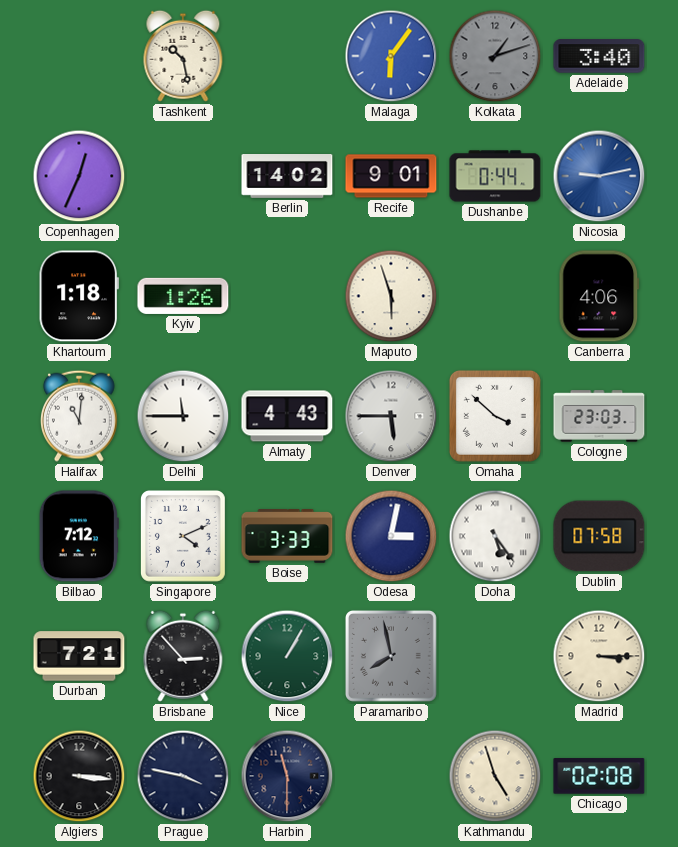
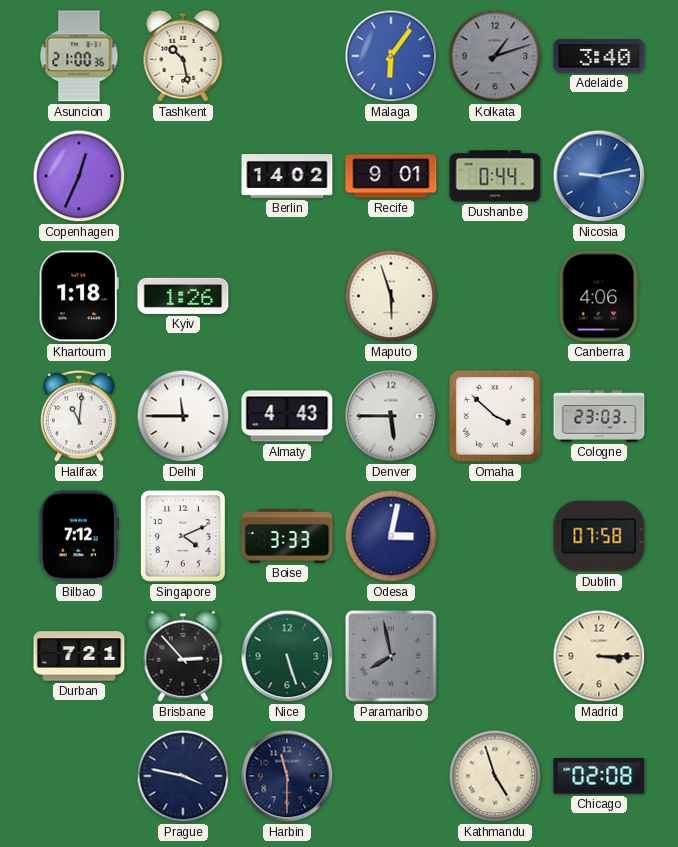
Asuncion: none -> 21:00 (79, 56)
Doha: 5:24 -> none (495, 536)
Nice: 1:05 -> 5:27 (287, 656)
Algiers: 3:16 -> none (79, 776)
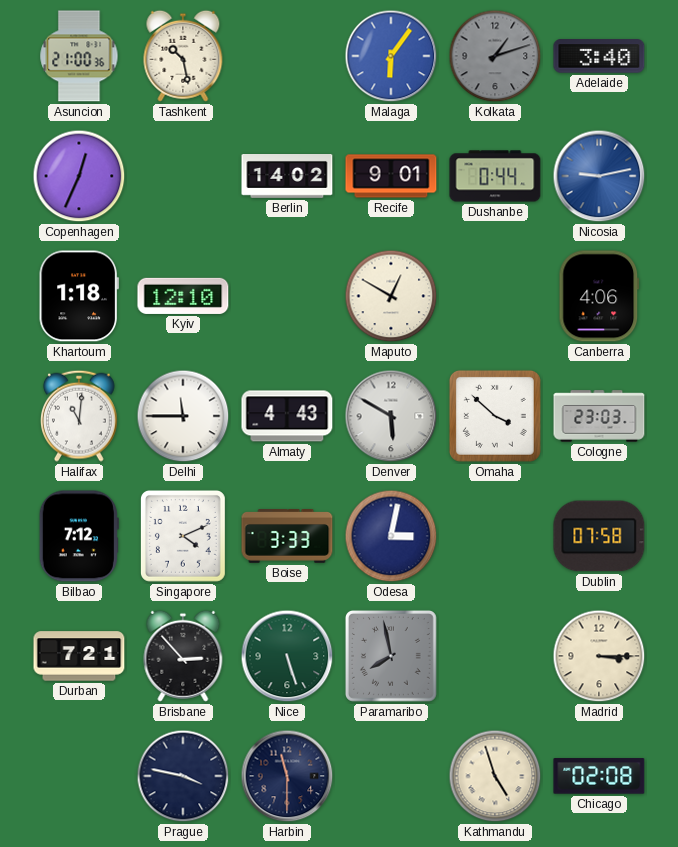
Kyiv: 1:26 -> 12:10 (183, 296)
Maputo: 5:57 -> 12:50 (391, 296)
Denver: 5:45 -> 5:50 (391, 416)
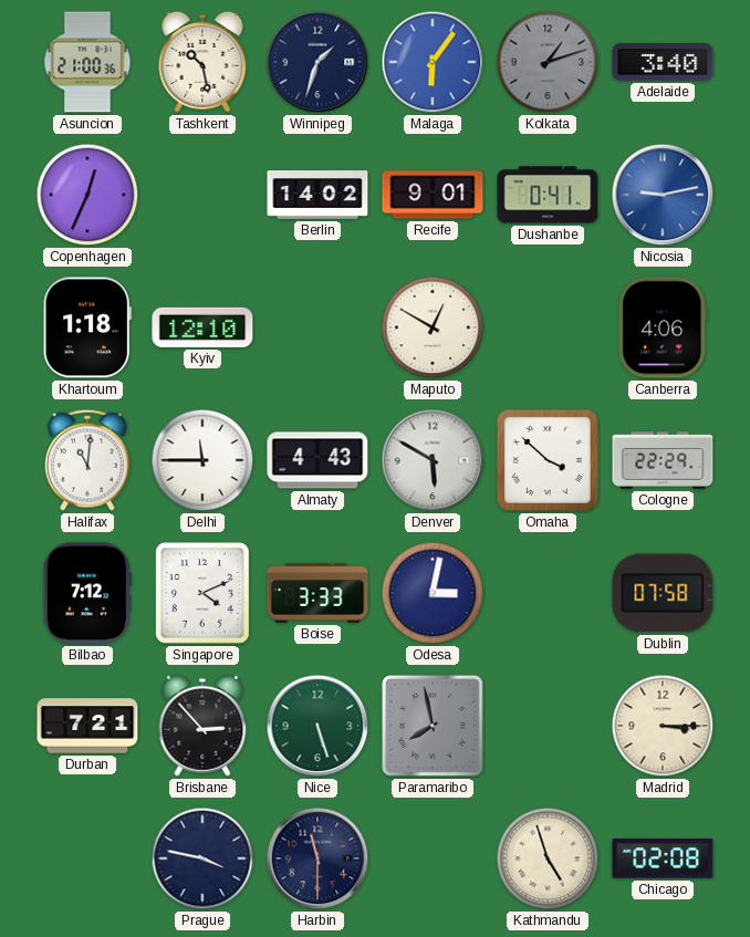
Winnipeg: none -> 1:33 (317, 62)
Dushanbe: 0:44 -> 0:41 (548, 195)
Cologne: 23:03 -> 22:29 (663, 460)
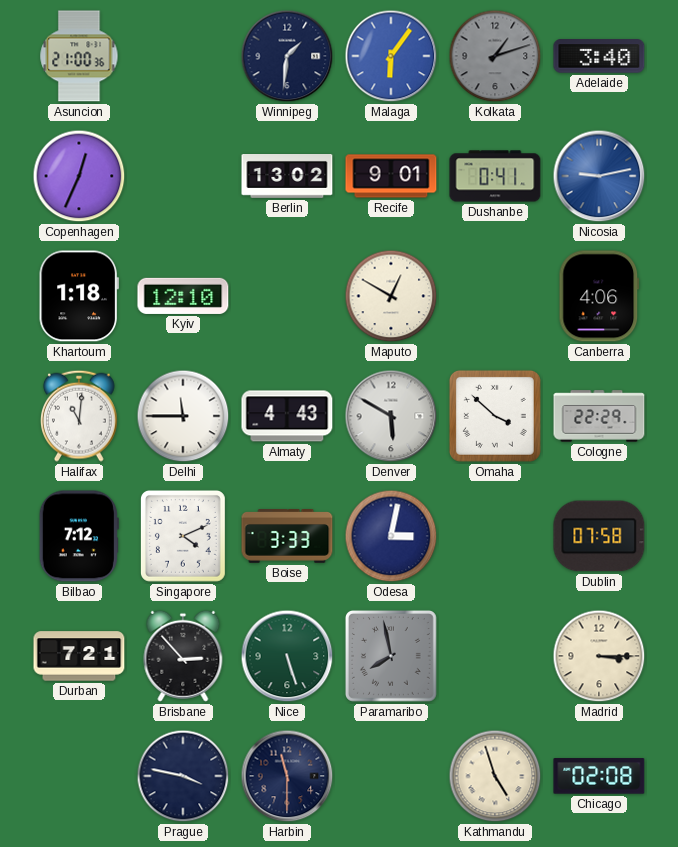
Tashkent: 10:28 -> none (202, 62)
Winnipeg: 1:33 -> 1:31 (287, 56)
Berlin: 14:02 -> 13:02 (287, 177)
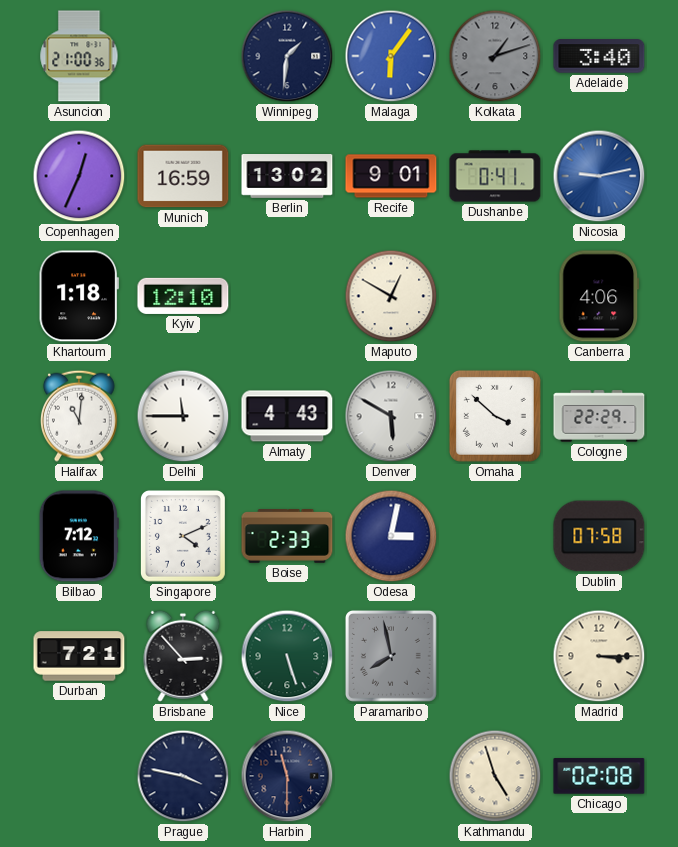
Munich: none -> 16:59 (183, 176)
Boise: 3:33 -> 2:33 (287, 536)
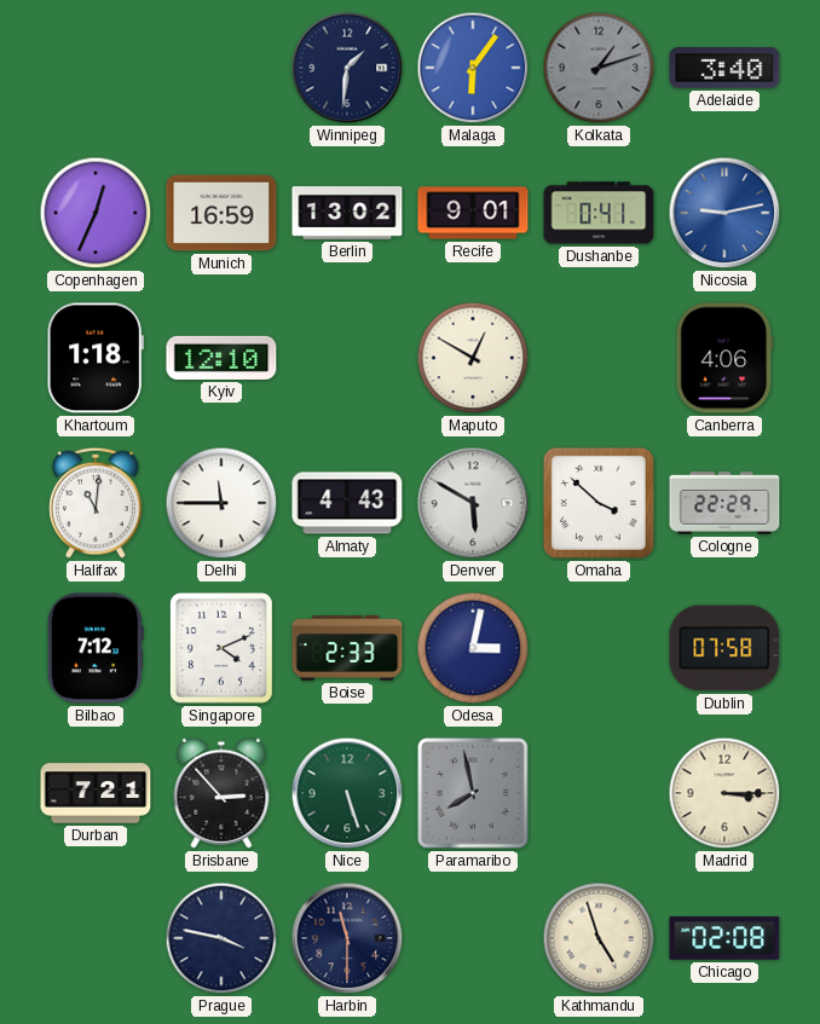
Asuncion: 21:00 -> none (79, 56)
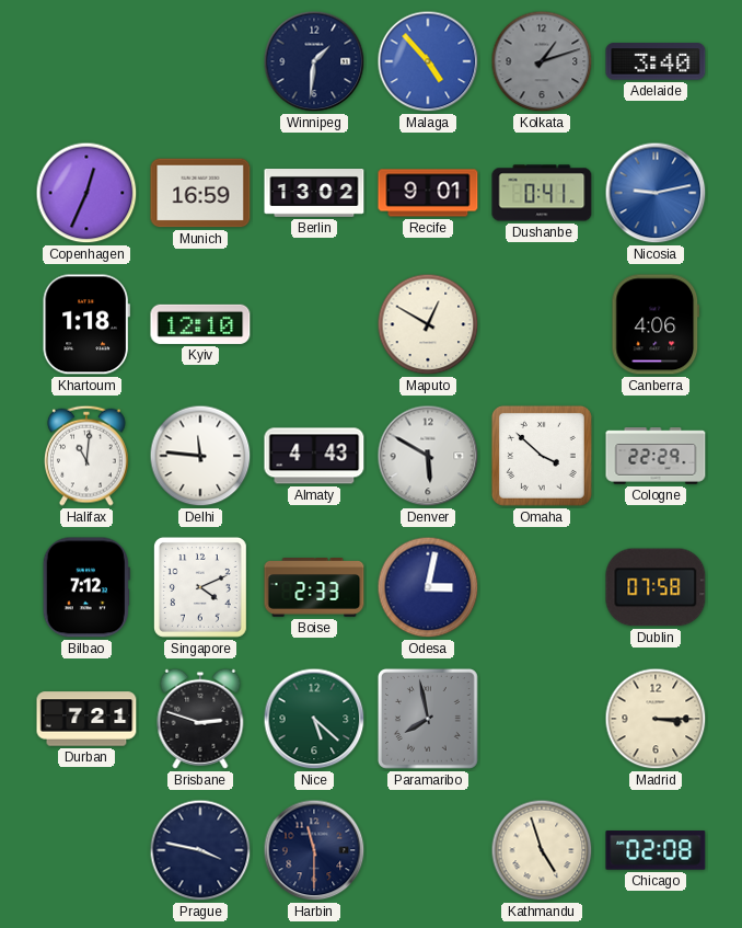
Malaga: 6:06 -> 4:53 (428, 61)
Delhi: 11:45 -> 11:46 (200, 456)
Brisbane: 2:53 -> 2:48 (200, 719)
Nice: 5:27 -> 5:22 (314, 719)
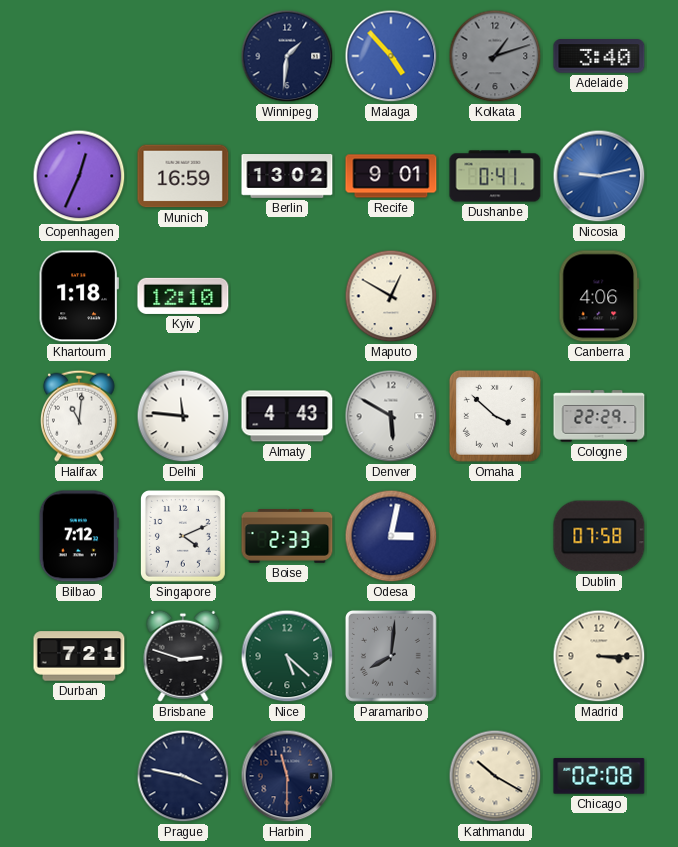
Paramaribo: 7:58 -> 8:01 (391, 656)
Kathmandu: 4:57 -> 10:20 (495, 776)
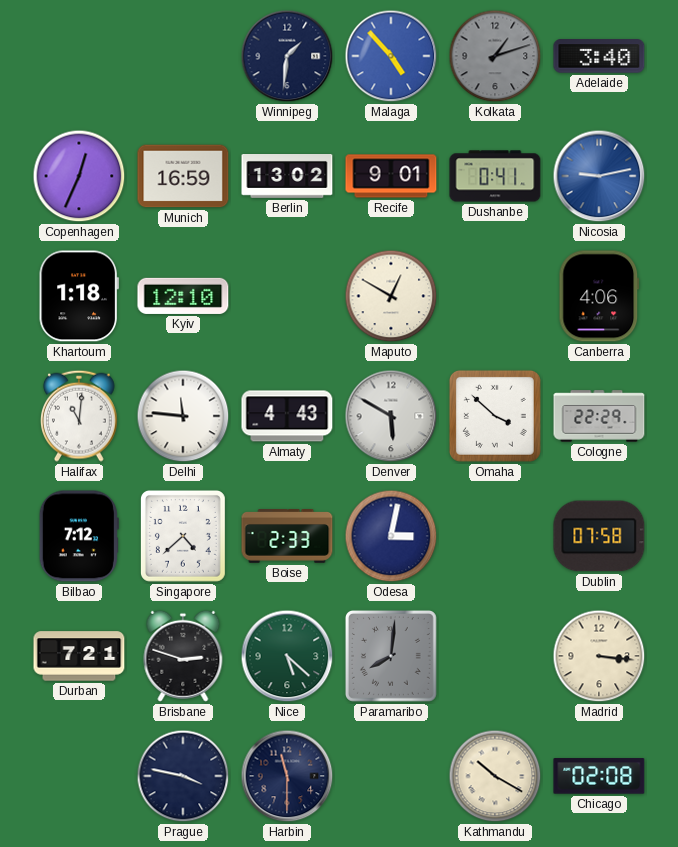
Singapore: 4:11 -> 4:38 (183, 536)
Madrid: 3:15 -> 3:16 (599, 656)
